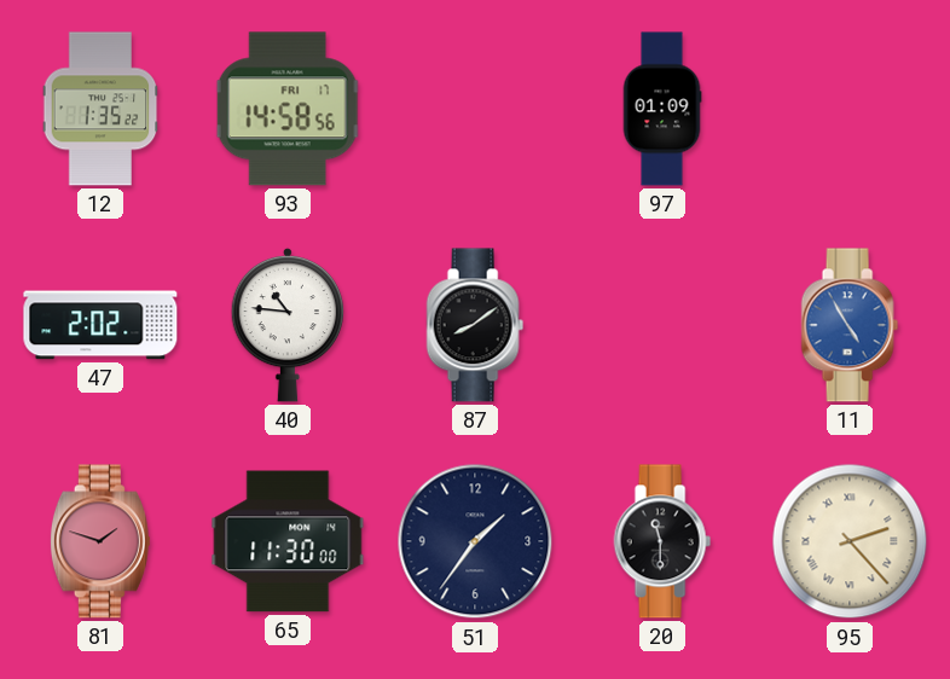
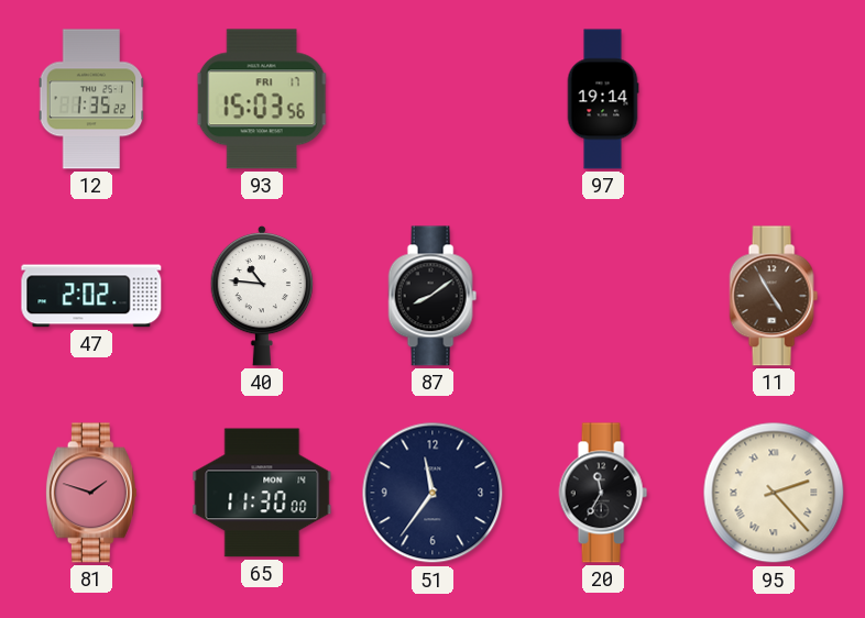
93: 14:58 -> 15:03 (262, 99)
97: 01:09 -> 19:14 (603, 99)
11 dial: blue -> brown (774, 296)
51: 1:36 -> 11:36 (432, 493)
20: 11:30 -> 11:35 (603, 493)
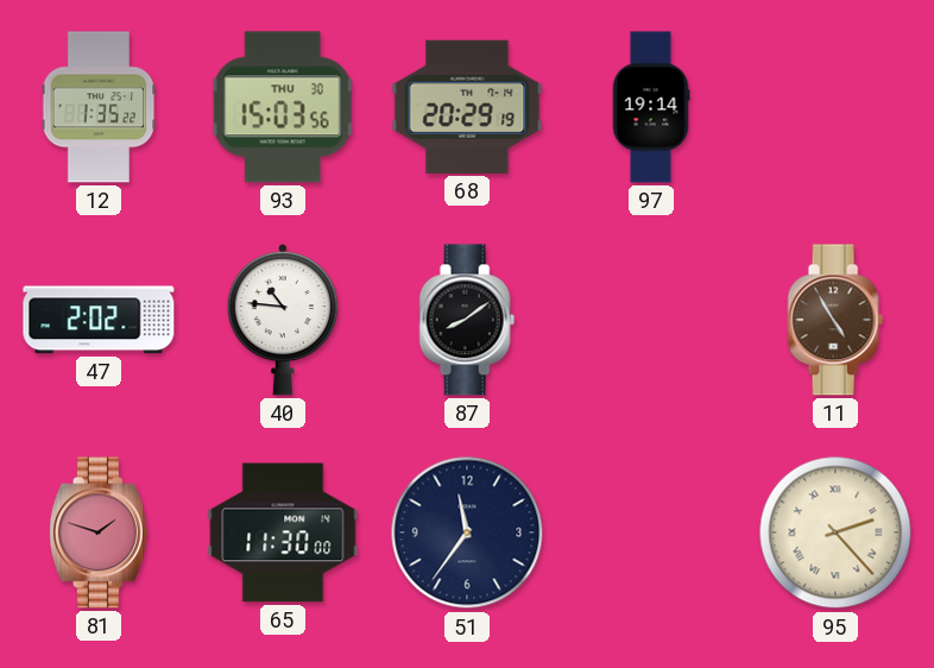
93 date: FRI 17 -> THU 30 (283, 107)
68: none -> 20:29 (467, 107)
20: 11:35 -> none (603, 493)
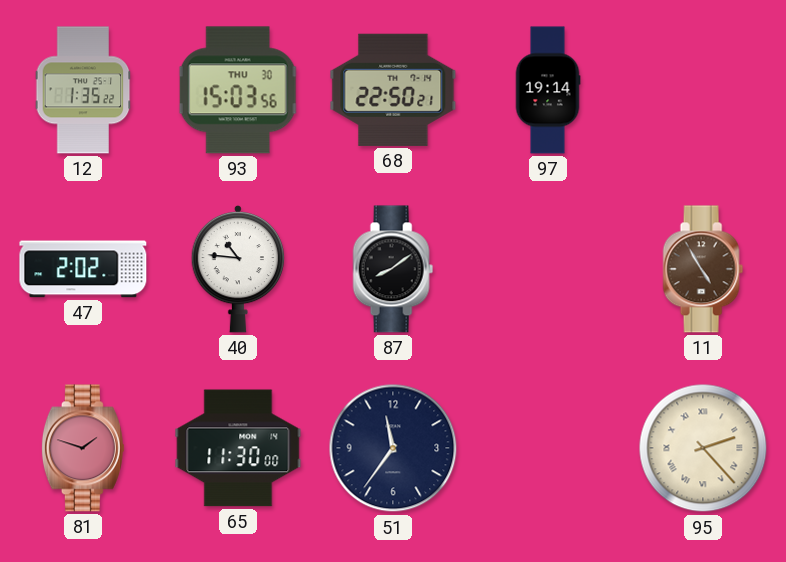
68: 20:29 -> 22:50 (393, 90)
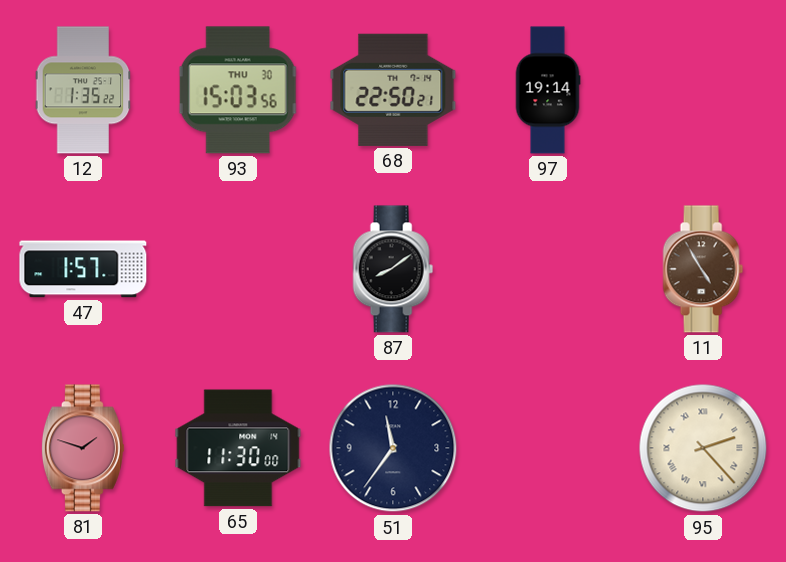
47: 2:02 -> 1:57 (83, 269)
40: 10:46 -> none (238, 269)
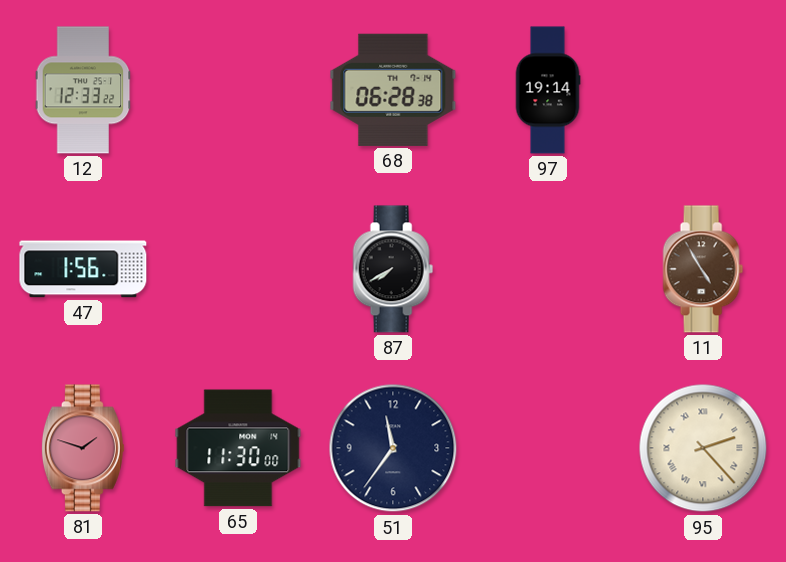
12: 1:35 -> 12:33 (83, 90)
93: 15:03 -> none (238, 90)
68: 22:50 -> 06:28 (393, 90)
47: 1:57 -> 1:56 (83, 269)
87: 8:09 -> 7:40 (393, 269)
